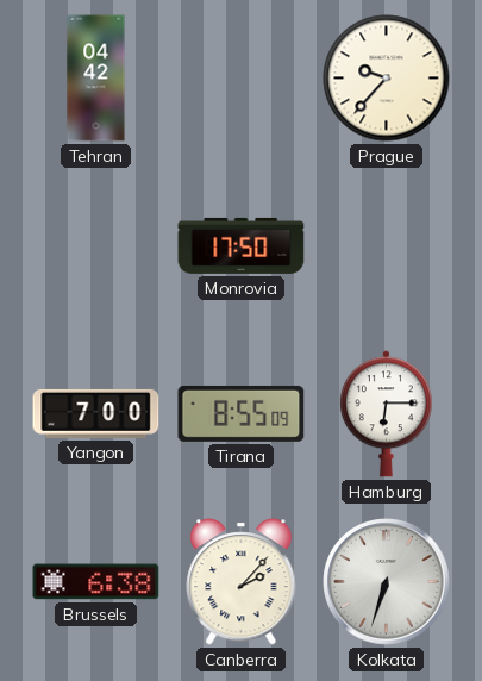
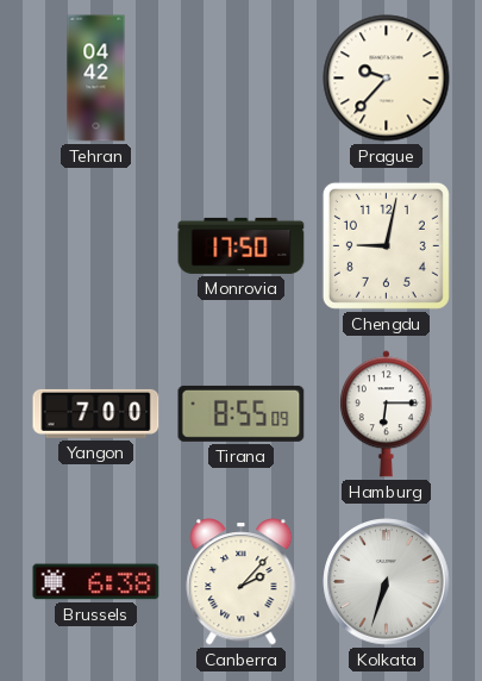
Chengdu: none -> 9:02 (386, 245)
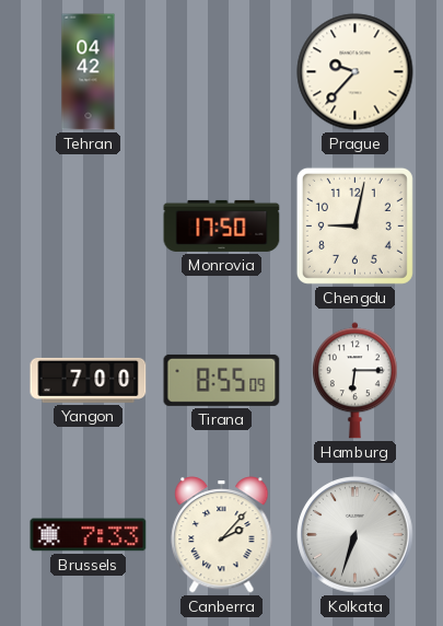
Brussels: 6:38 -> 7:33 (89, 535)
